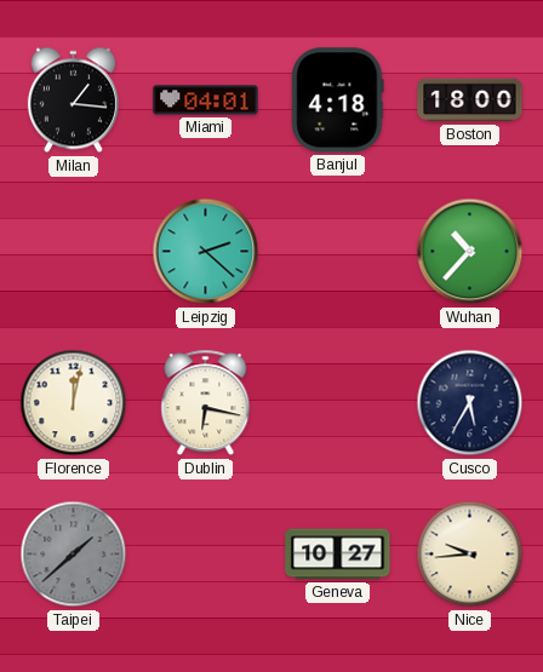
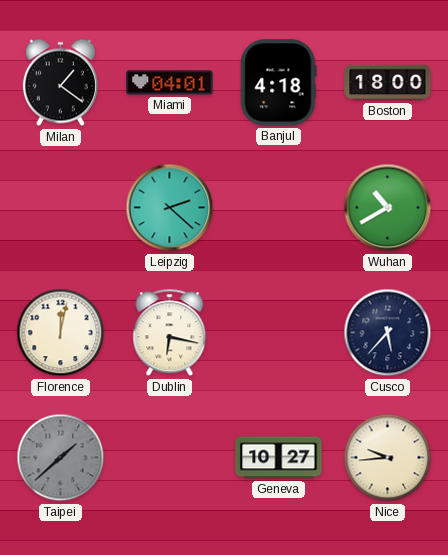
Milan: 1:16 -> 1:21 (60, 83)
Wuhan: 10:37 -> 10:40 (388, 208)
Cusco: 5:35 -> 5:37 (388, 333)
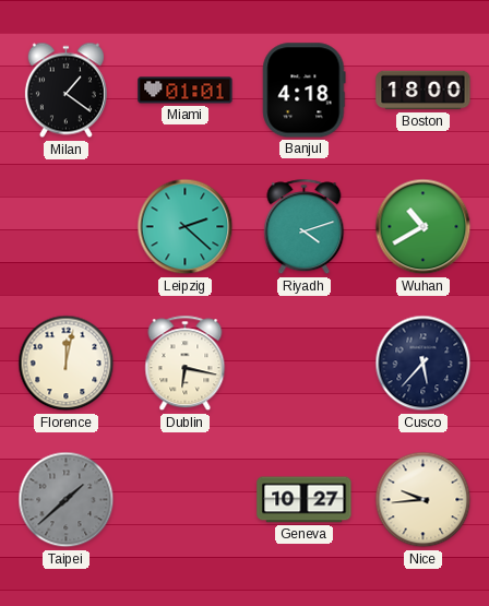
Miami: 04:01 -> 01:01 (186, 91)
Riyadh: none -> 4:12 (305, 227)
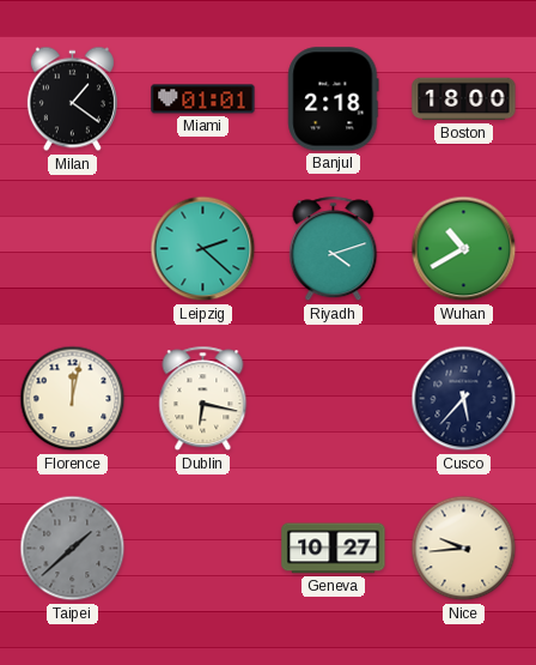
Banjul: 4:18 -> 2:18 (334, 99)
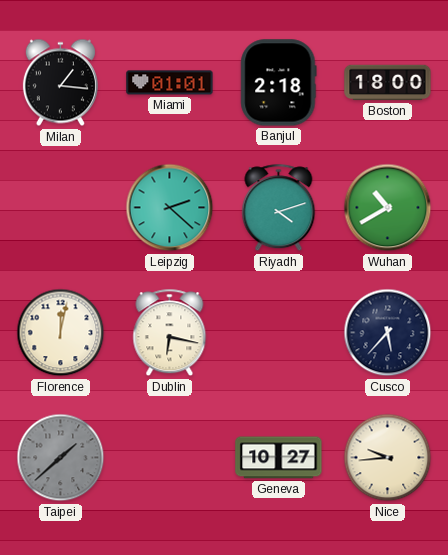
Milan: 1:21 -> 1:16 (60, 83)
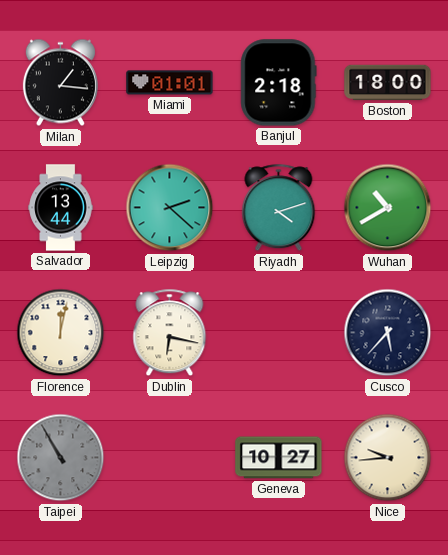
Salvador: none -> 13:44 (61, 208)
Taipei: 1:38 -> 10:55 (61, 458)
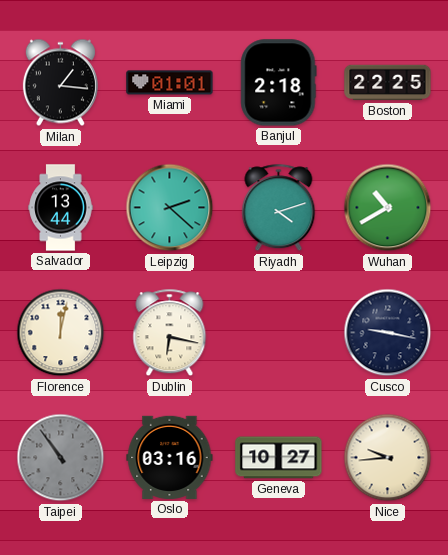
Boston: 18:00 -> 22:25 (388, 83)
Cusco: 5:37 -> 9:17 (388, 333)
Taipei: 10:55 -> 10:54 (61, 458)
Oslo: none -> 03:16 (170, 457)
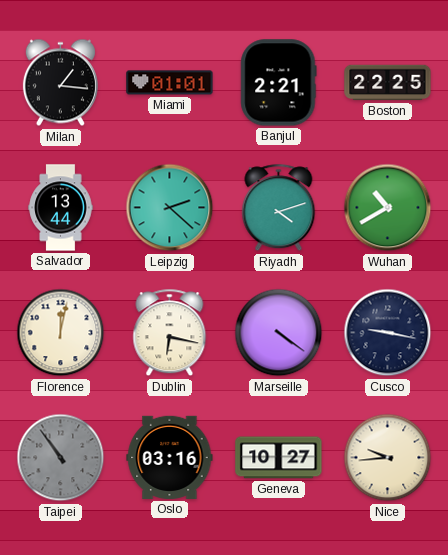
Banjul: 2:18 -> 2:21 (279, 83)
Marseille: none -> 4:21 (279, 333)
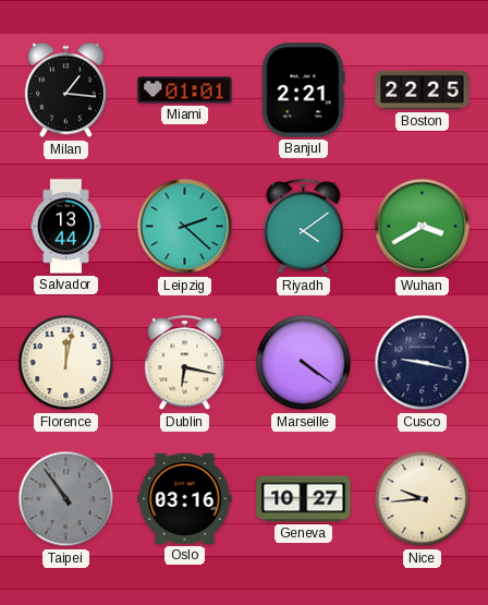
Riyadh: 4:12 -> 4:09 (304, 227)
Wuhan: 10:40 -> 3:40 (423, 227)
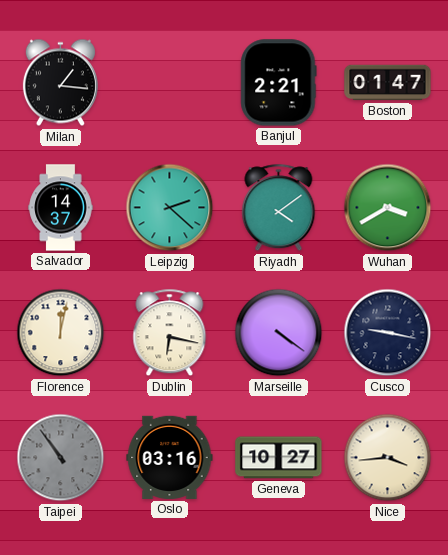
Miami: 01:01 -> none (185, 90)
Boston: 22:25 -> 01:47 (388, 83)
Salvador: 13:44 -> 14:37 (61, 208)
Nice: 9:44 -> 3:44 (388, 458)
